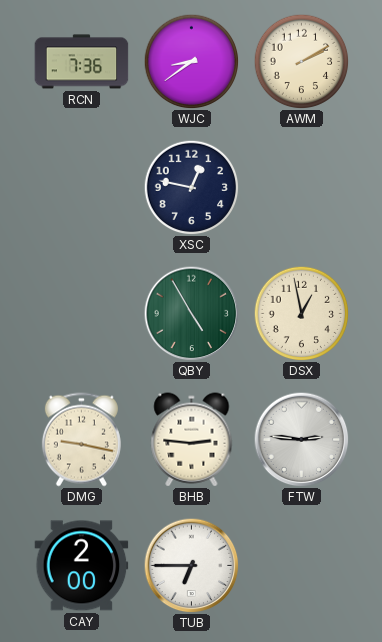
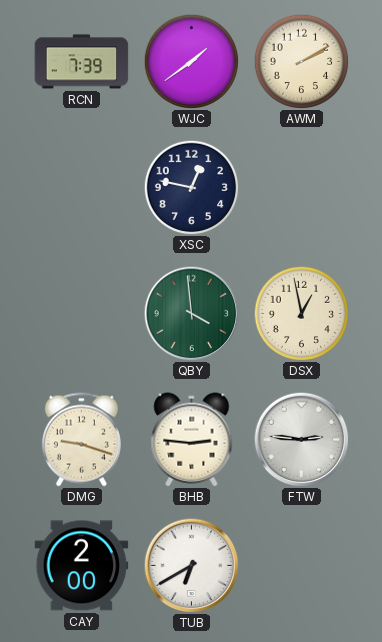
RCN: 7:36 -> 7:39 (82, 62)
WJC: 8:39 -> 1:39 (191, 61)
QBY: 4:55 -> 3:59 (191, 313)
DMG: 9:17 -> 9:18 (81, 440)
TUB: 6:45 -> 6:40 (191, 565)
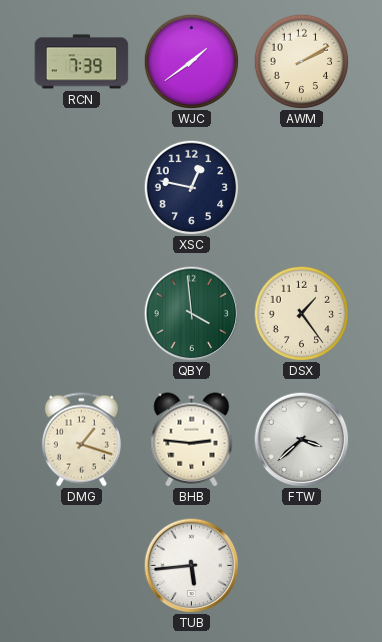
DSX: 12:58 -> 1:24 (301, 313)
DMG: 9:18 -> 1:18 (81, 440)
FTW: 2:46 -> 3:38 (301, 439)
CAY: 2:00 -> none (82, 566)
TUB: 6:40 -> 5:44 (191, 565)
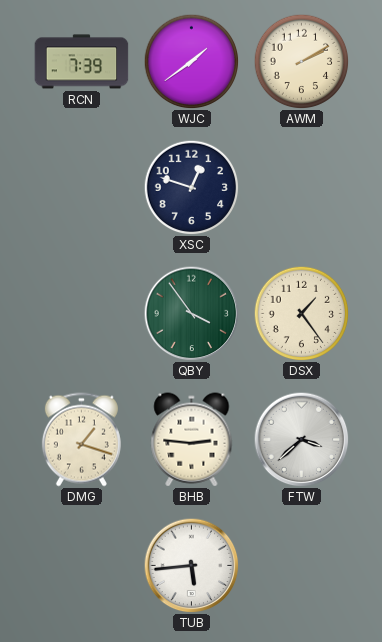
XSC: 12:47 -> 12:48 (191, 187)
QBY: 3:59 -> 3:54 (191, 313)
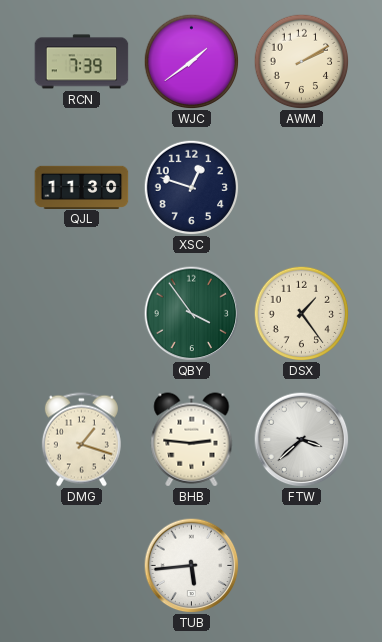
QJL: none -> 11:30 (82, 187)
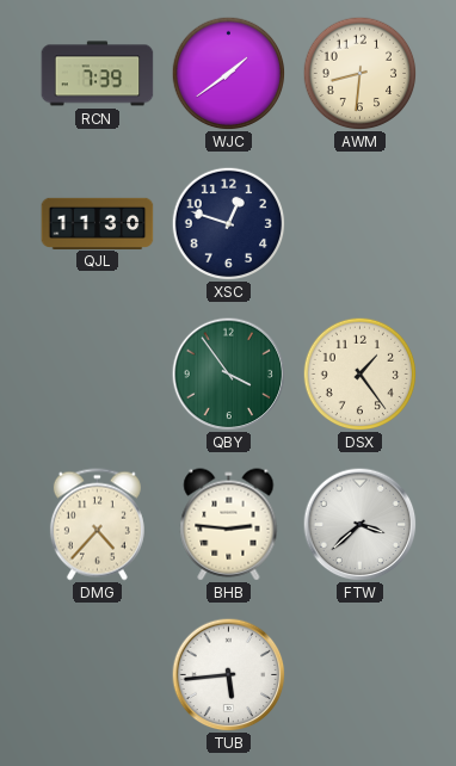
AWM: 2:10 -> 8:31 (359, 73)
DMG: 1:18 -> 4:37 (97, 525)
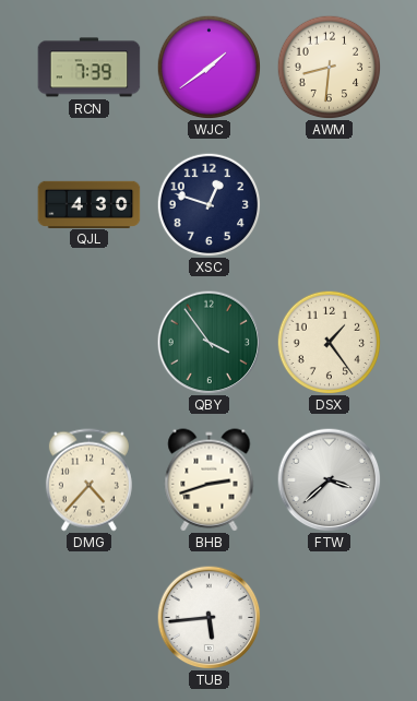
QJL: 11:30 -> 4:30 (90, 204)
BHB: 2:46 -> 2:42 (210, 480)
